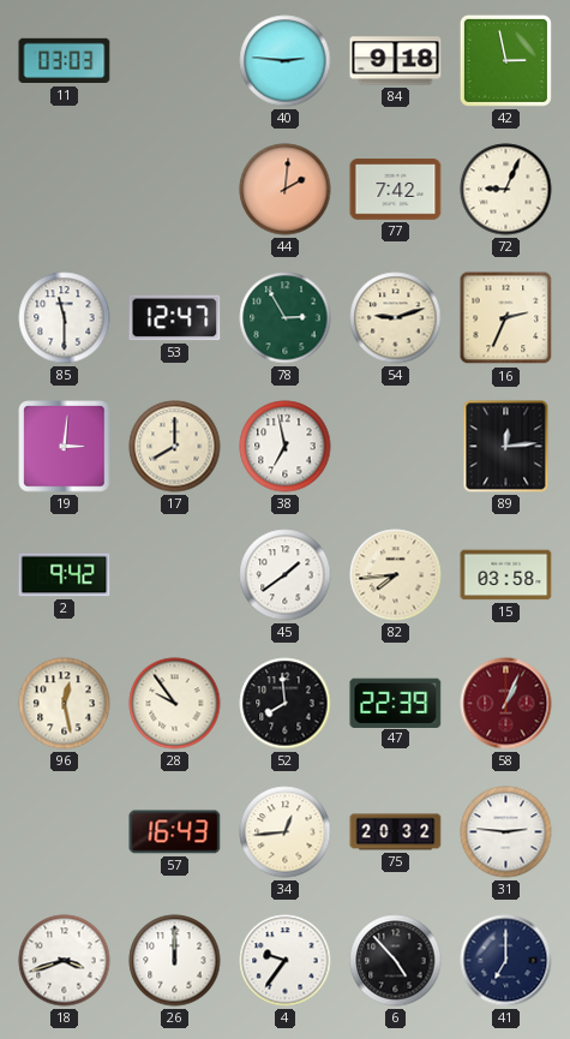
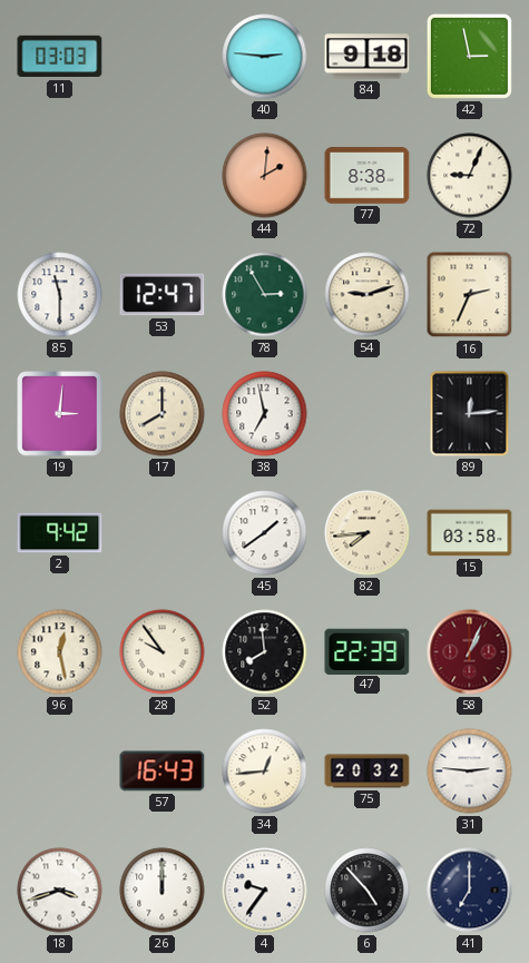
77: 7:42 -> 8:38 (368, 176)
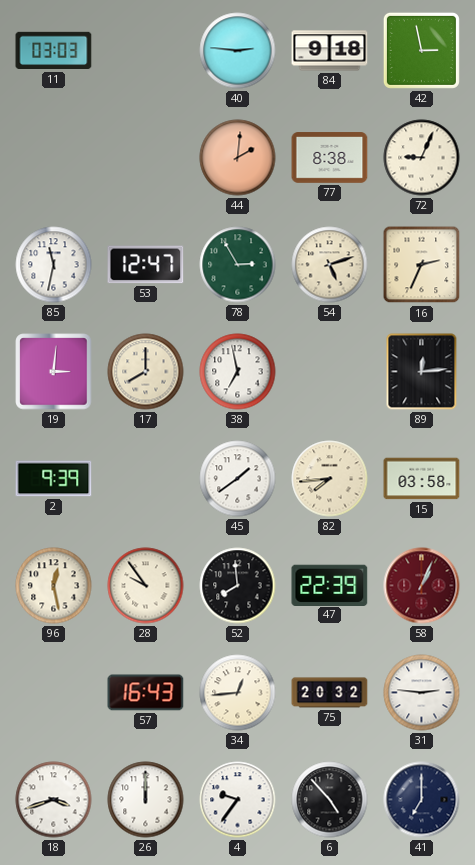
85: 11:30 -> 11:32 (54, 265)
54: 9:12 -> 5:12 (330, 265)
2: 9:42 -> 9:39 (54, 479)
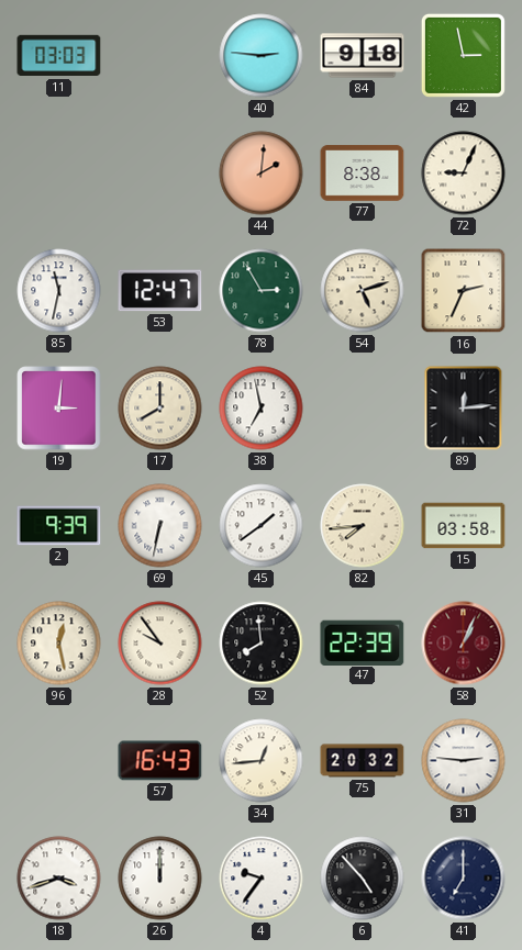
69: none -> 6:32 (160, 526)
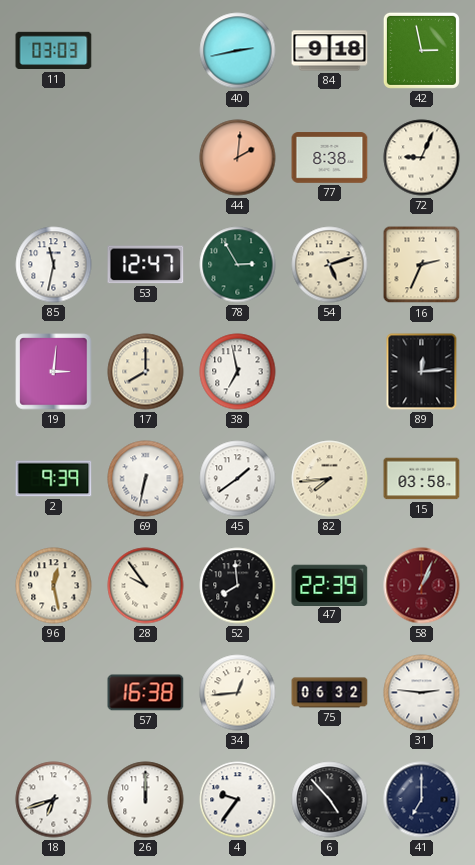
40: 2:46 -> 2:43 (238, 51)
57: 16:43 -> 16:38 (146, 693)
75: 20:32 -> 06:32 (330, 693)
18: 3:42 -> 6:42 (54, 800)
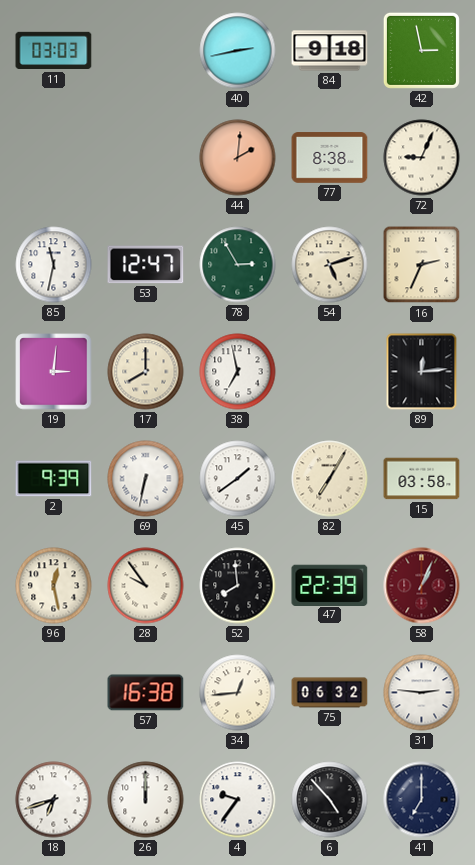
82: 7:44 -> 7:05 (330, 479)
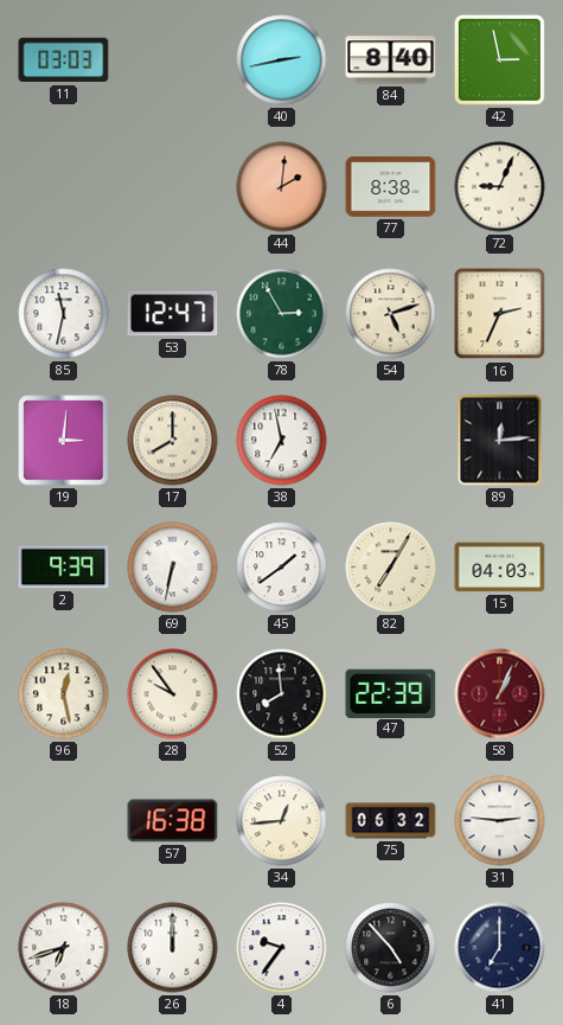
84: 9:18 -> 8:40 (391, 60)
15: 03:58 -> 04:03 (500, 568)
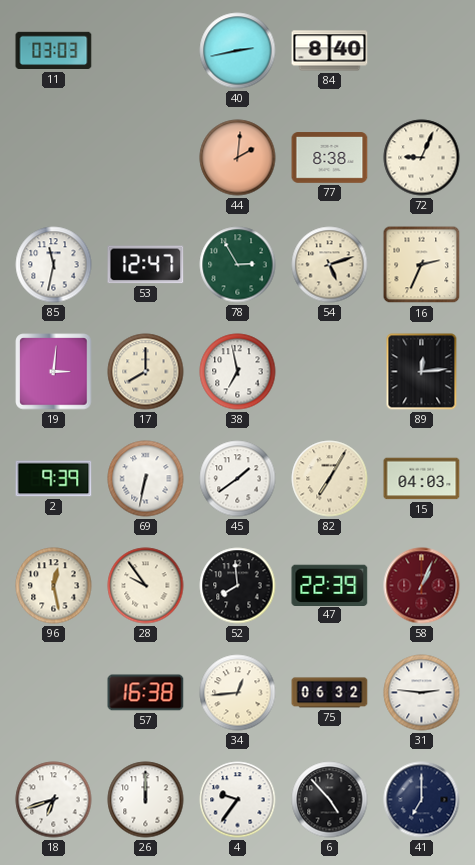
42: 2:58 -> none (499, 59)
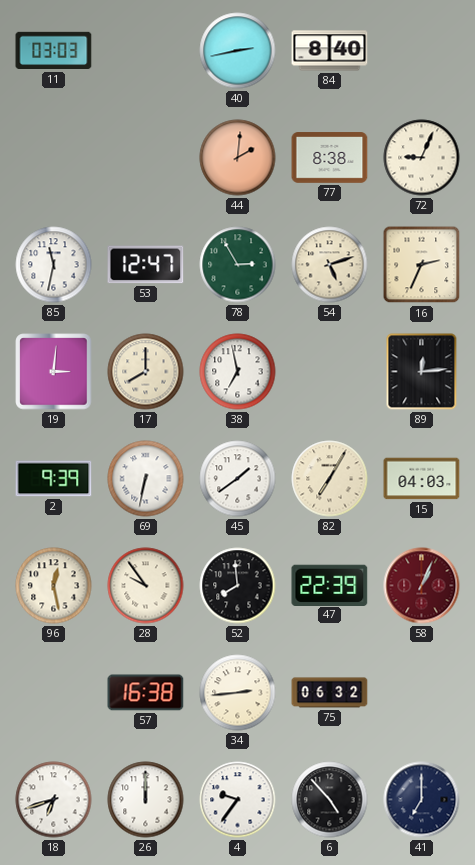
34: 12:44 -> 2:44 (238, 693)
31: 2:46 -> none (422, 693)
